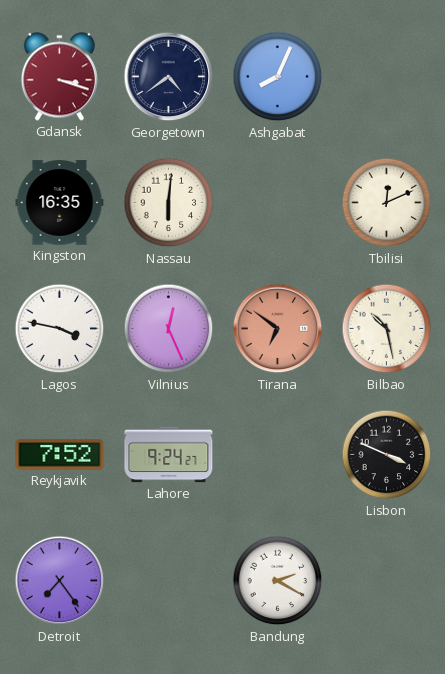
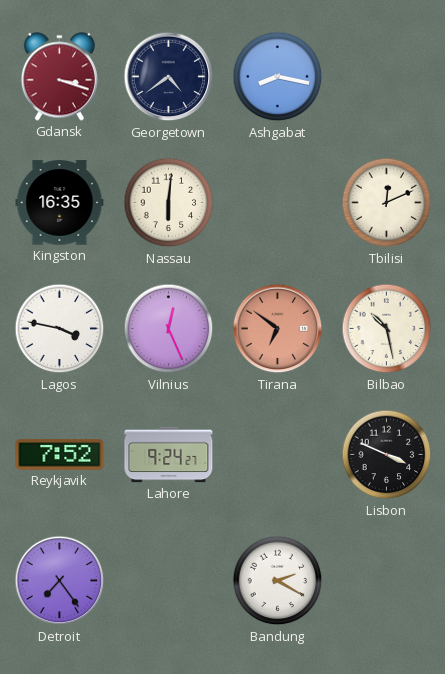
Ashgabat: 8:04 -> 8:17 (278, 77)
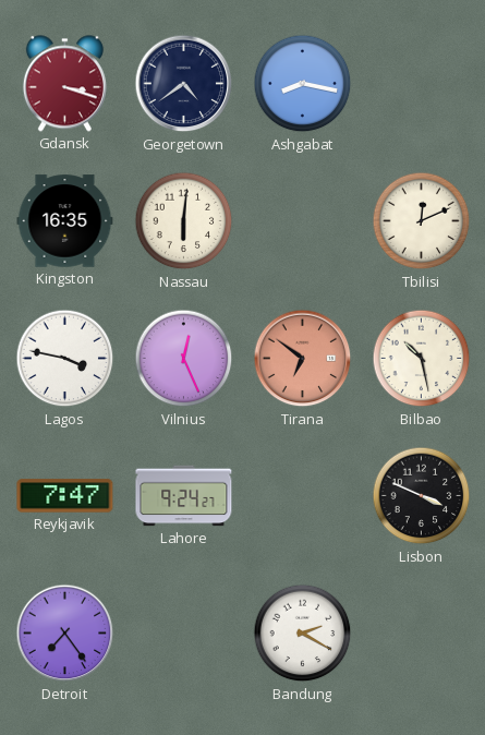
Reykjavik: 7:52 -> 7:47 (65, 496)
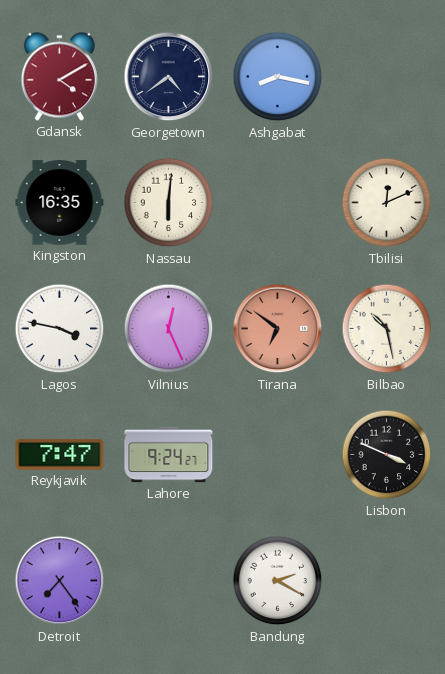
Gdansk: 3:18 -> 4:10 (59, 77)
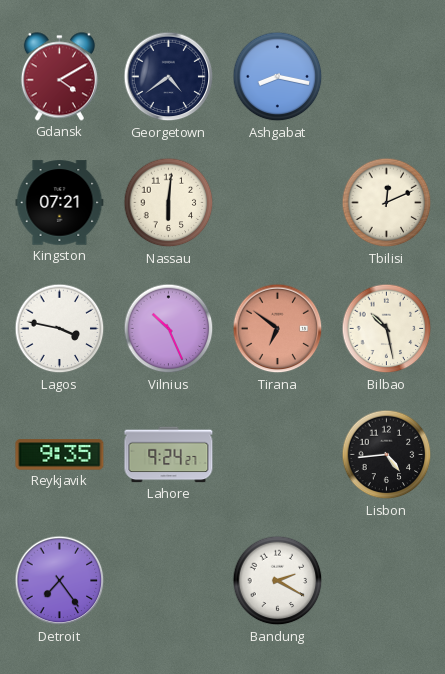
Kingston: 16:35 -> 07:21 (60, 203)
Vilnius: 12:26 -> 10:26 (169, 329)
Reykjavik: 7:47 -> 9:35 (60, 455)
Lisbon: 3:49 -> 4:44 (387, 455)
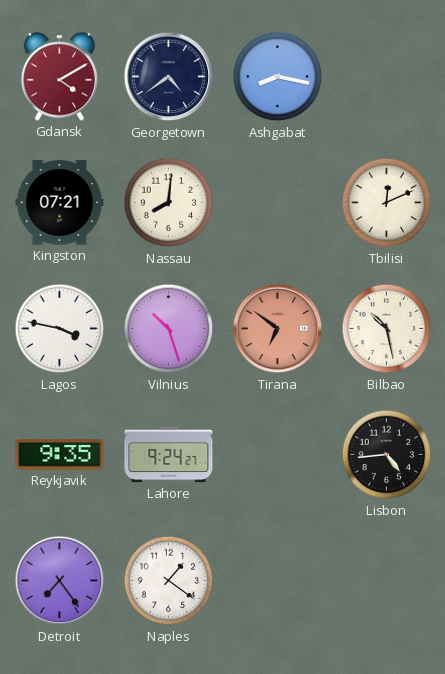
Nassau: 6:01 -> 8:01 (169, 203)
Vilnius: 10:26 -> 10:27 (169, 329)
Naples: none -> 1:21 (169, 581)
Bandung: 2:20 -> none (278, 581)
